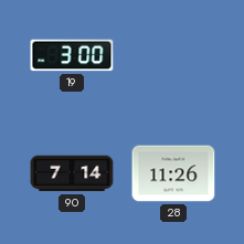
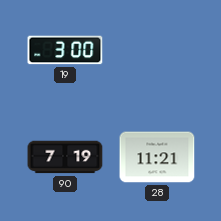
90: 7:14 -> 7:19 (65, 157)
28: 11:26 -> 11:21 (157, 157)
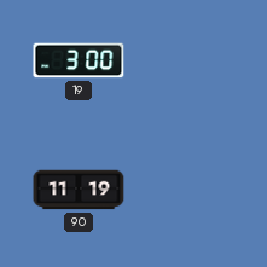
90: 7:19 -> 11:19 (79, 190)
28: 11:21 -> none (157, 157)
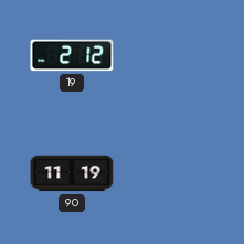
19: 3:00 -> 2:12 (72, 55)
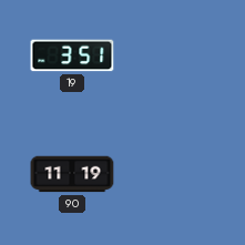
19: 2:12 -> 3:51 (72, 55)
